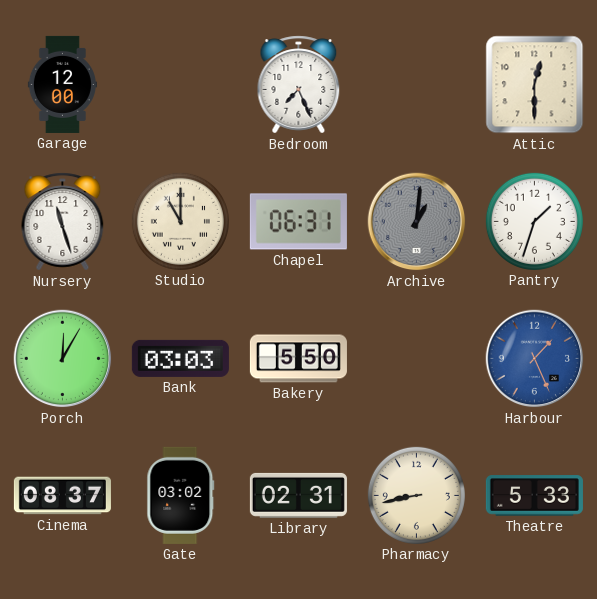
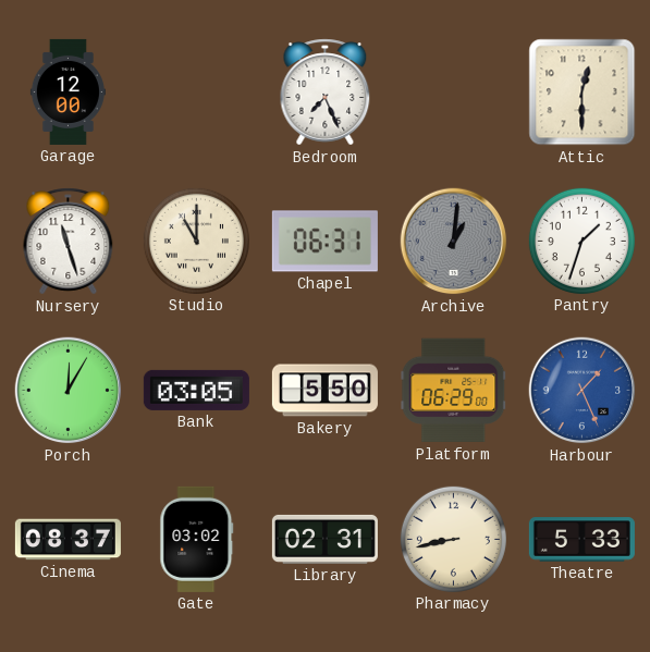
Bank: 03:03 -> 03:05 (196, 390)
Platform: none -> 06:29 (454, 391)
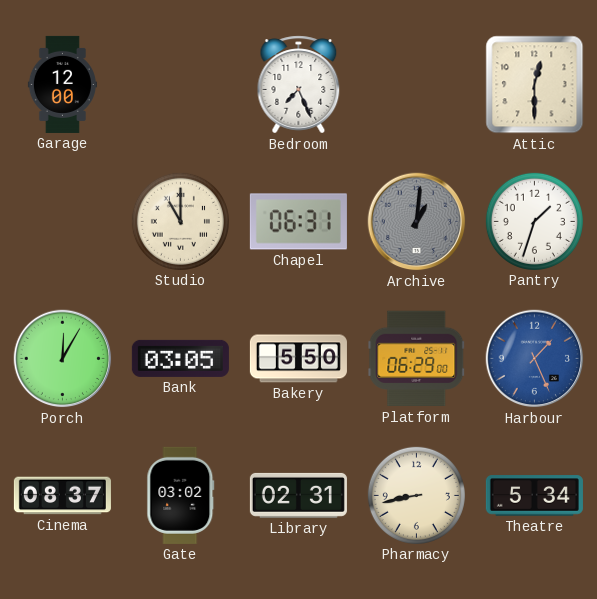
Nursery: 11:27 -> none (69, 242)
Theatre: 5:33 -> 5:34 (534, 496)
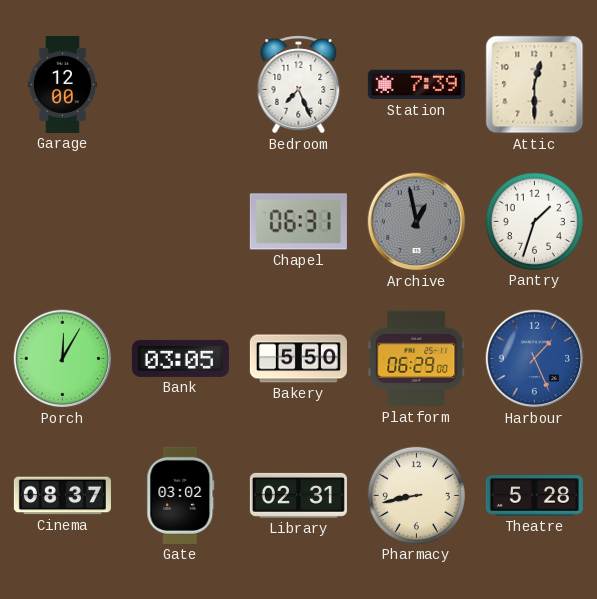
Station: none -> 7:39 (416, 85)
Studio: 11:00 -> none (180, 221)
Archive: 1:01 -> 12:58 (417, 222)
Theatre: 5:34 -> 5:28 (534, 496)
